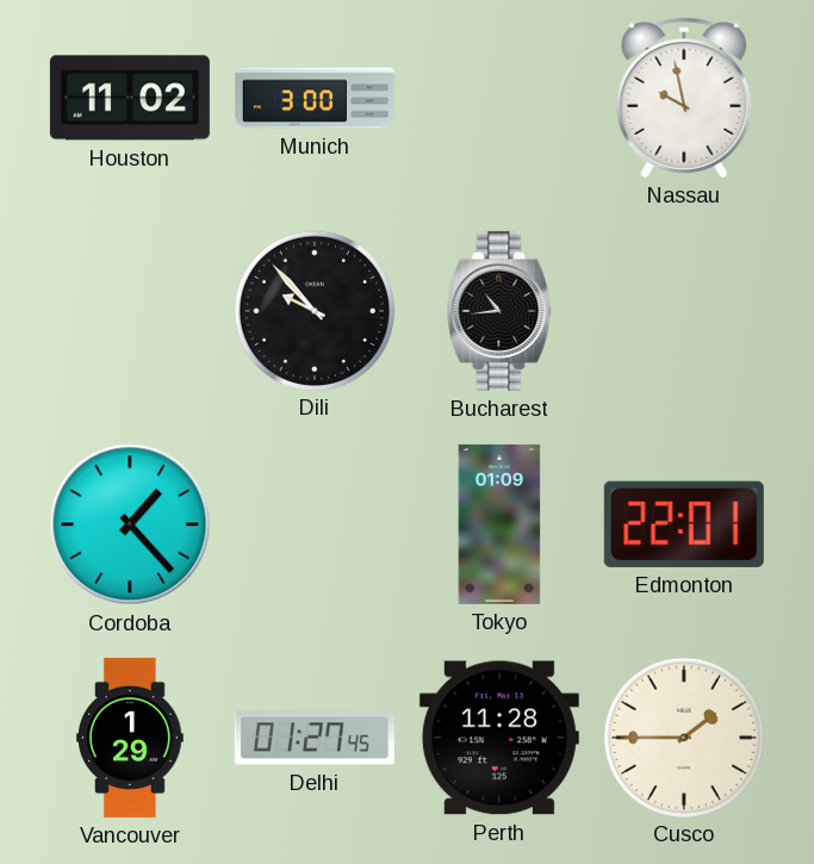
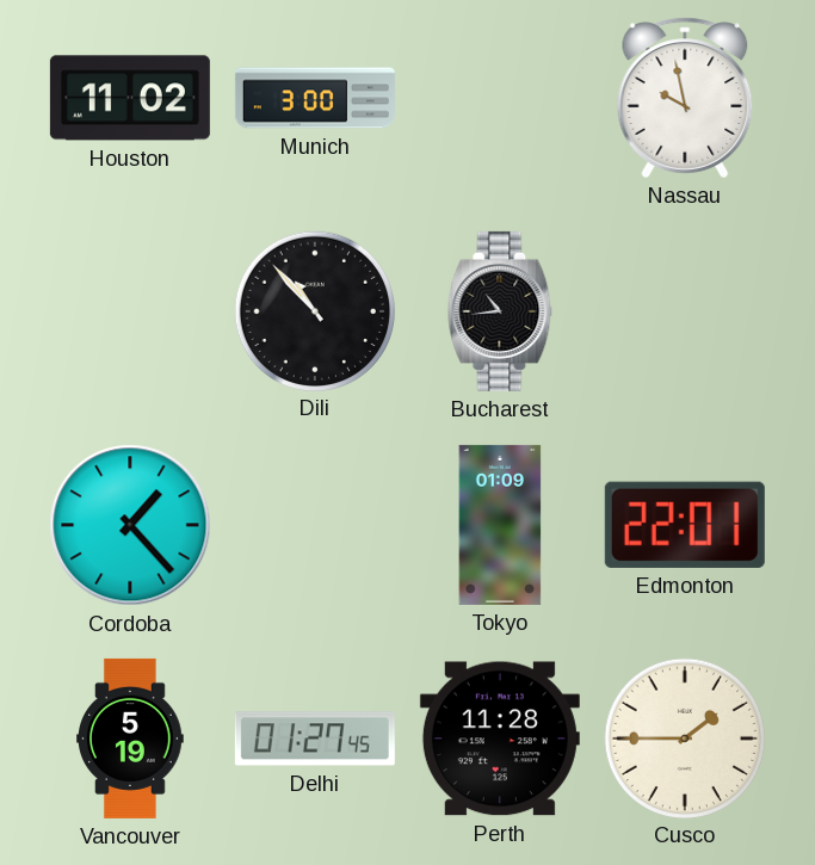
Dili: 9:53 -> 10:53 (314, 310)
Vancouver: 1:29 -> 5:19 (131, 739)
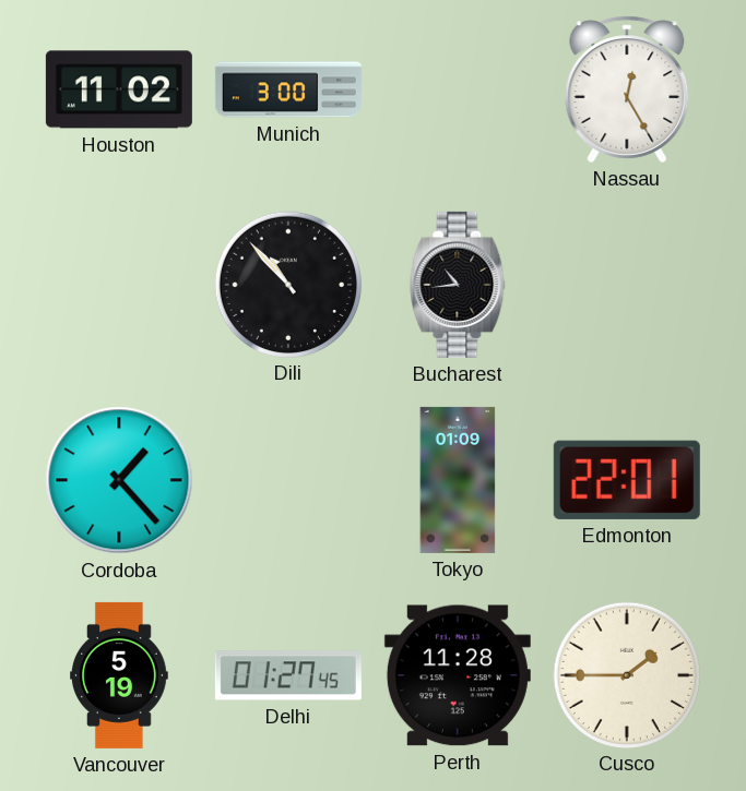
Nassau: 9:58 -> 12:25 (627, 89)
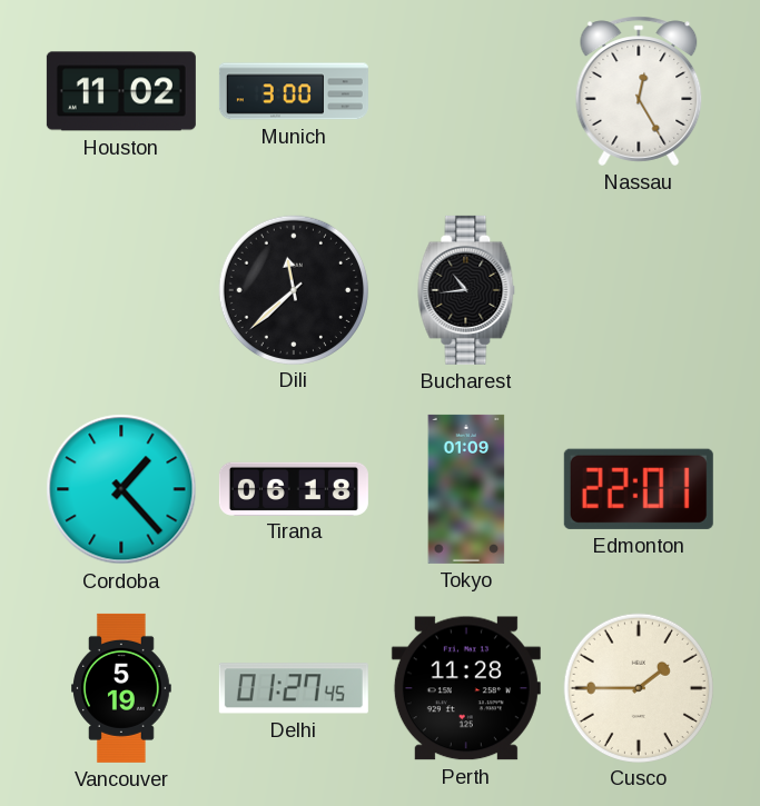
Dili: 10:53 -> 11:38 (293, 289)
Tirana: none -> 06:18 (294, 488)
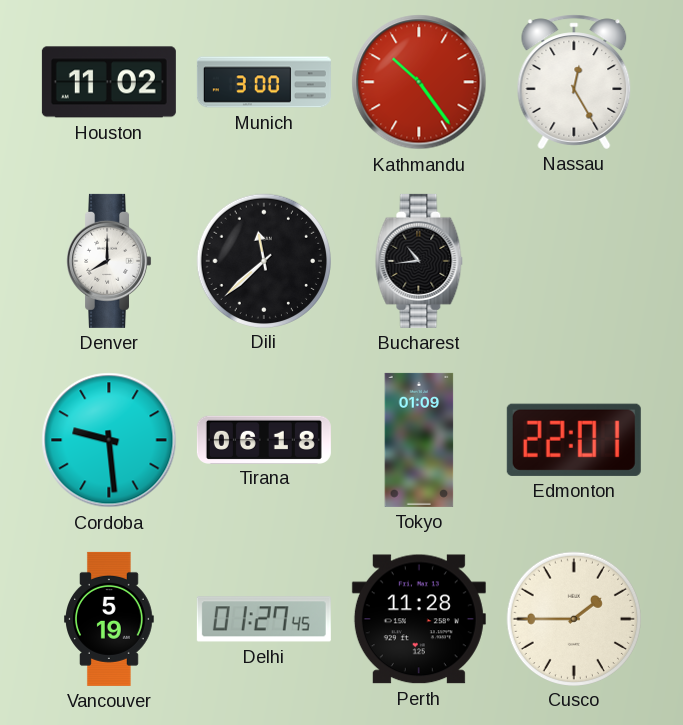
Kathmandu: none -> 10:24 (419, 82)
Denver: none -> 8:00 (109, 261)
Cordoba: 1:23 -> 9:29 (109, 440)
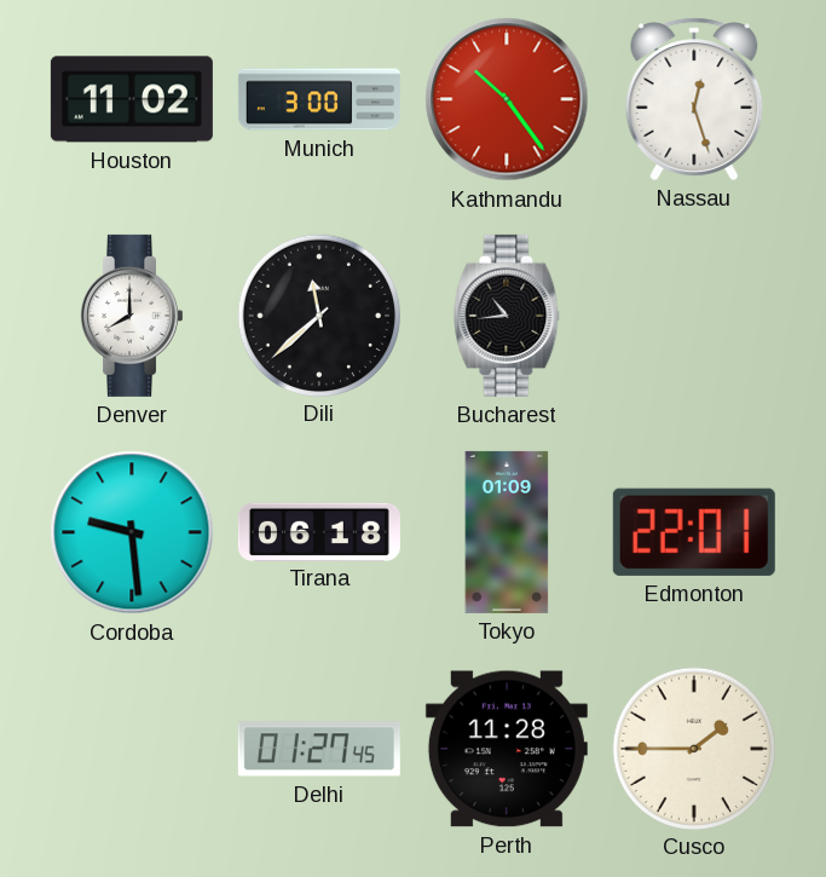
Nassau: 12:25 -> 12:27 (694, 99)
Vancouver: 5:19 -> none (110, 619)
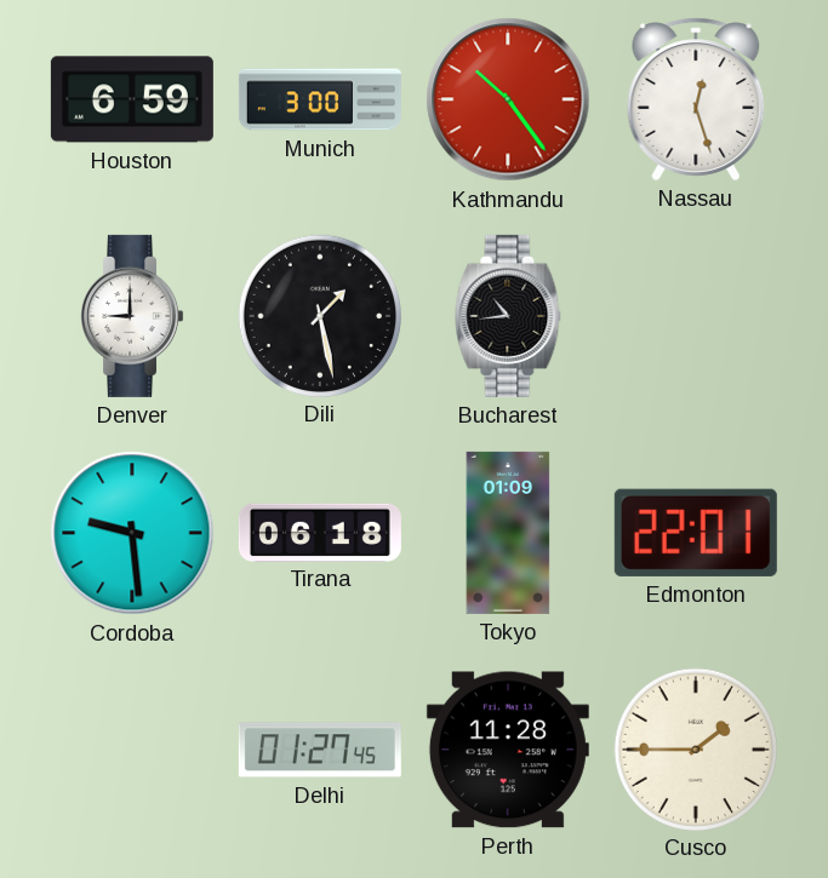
Houston: 11:02 -> 6:59 (132, 99)
Denver: 8:00 -> 9:00 (132, 316)
Dili: 11:38 -> 1:28 (319, 315)
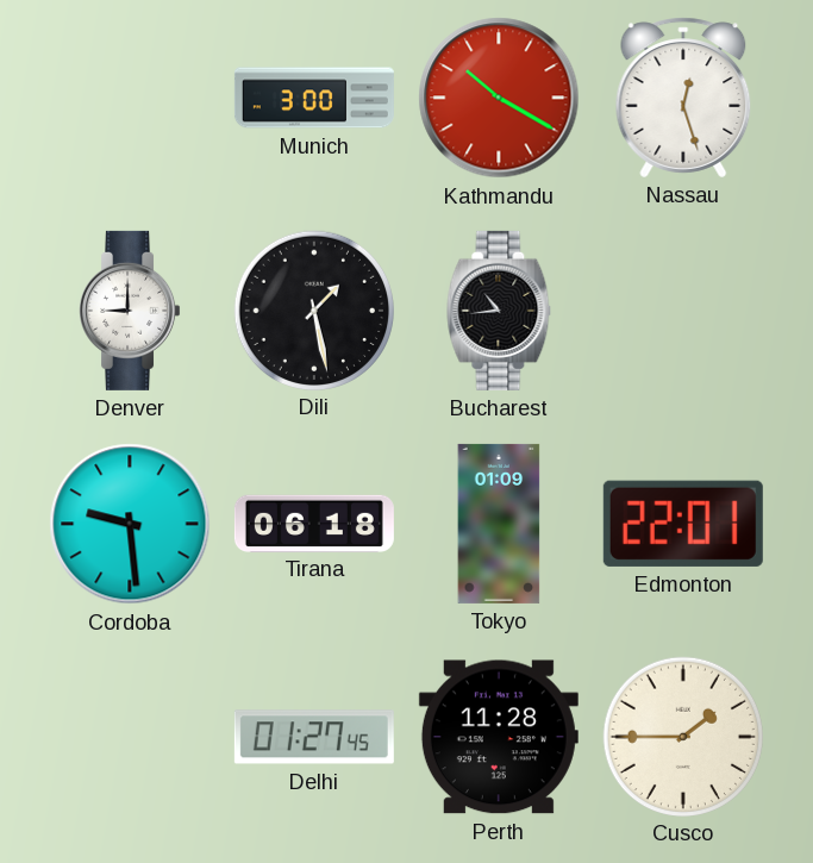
Houston: 6:59 -> none (132, 99)
Kathmandu: 10:24 -> 10:20 (499, 98)
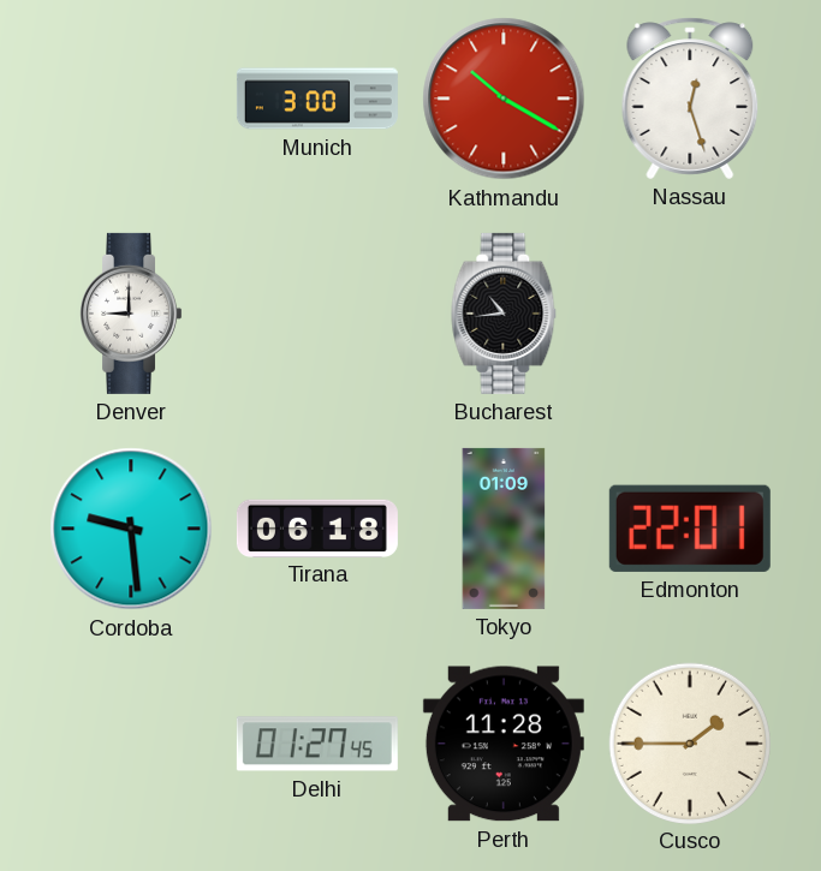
Dili: 1:28 -> none (313, 309)
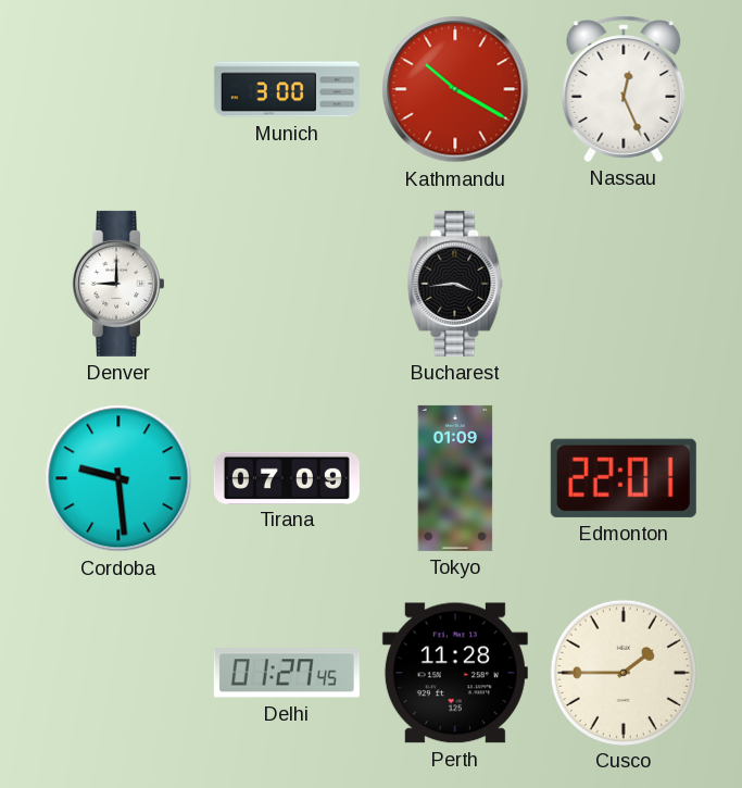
Nassau: 12:27 -> 12:26 (624, 89)
Bucharest: 10:44 -> 3:44 (455, 284)
Tirana: 06:18 -> 07:09 (287, 477)
